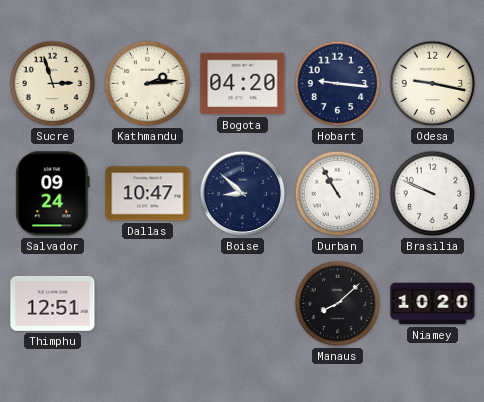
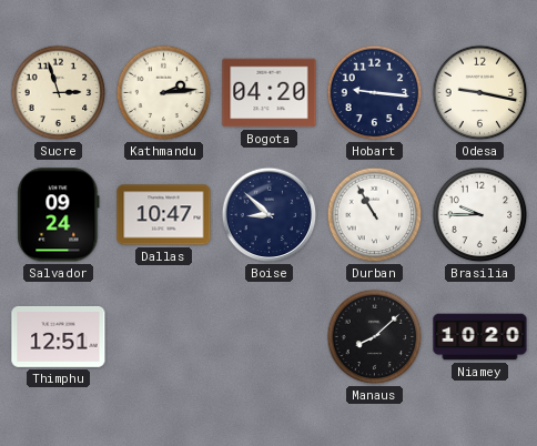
Brasilia: 9:49 -> 9:45 (480, 215)
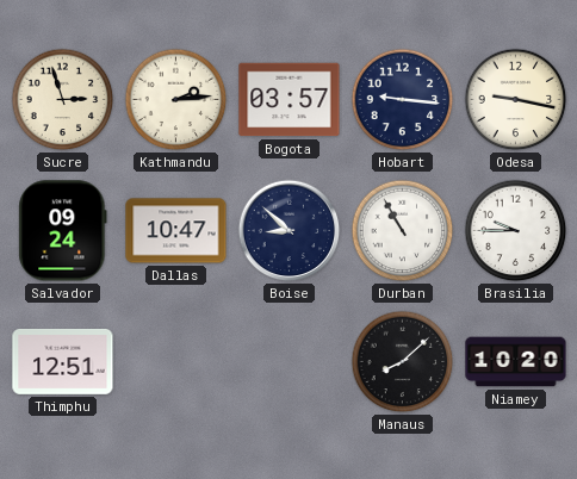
Bogota: 04:20 -> 03:57 (290, 100)
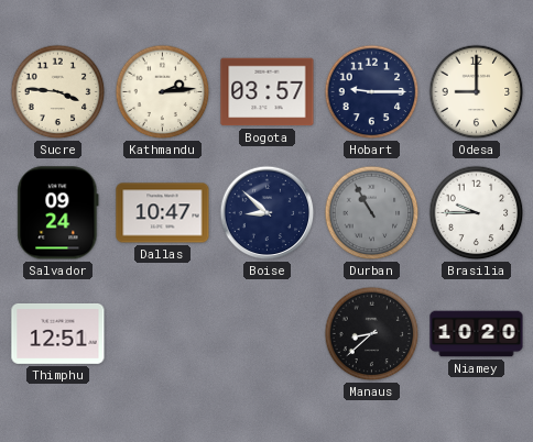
Sucre: 2:57 -> 3:46 (58, 92)
Hobart: 9:16 -> 9:15 (372, 92)
Odesa: 9:17 -> 9:00 (477, 92)
Durban dial: white -> grey (372, 213)
Manaus: 8:08 -> 8:38 (372, 334)
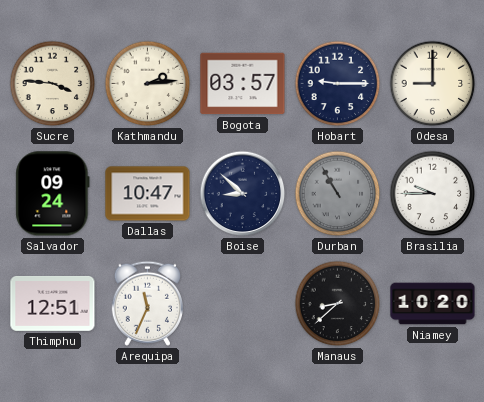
Arequipa: none -> 11:34 (147, 303)
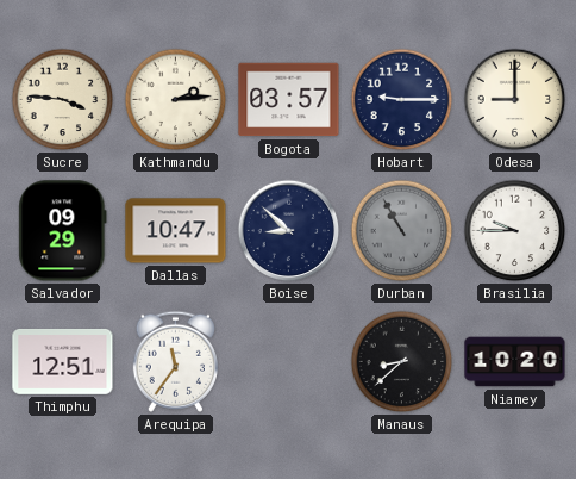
Salvador: 09:24 -> 09:29 (63, 231)
Arequipa: 11:34 -> 11:36 (175, 361)
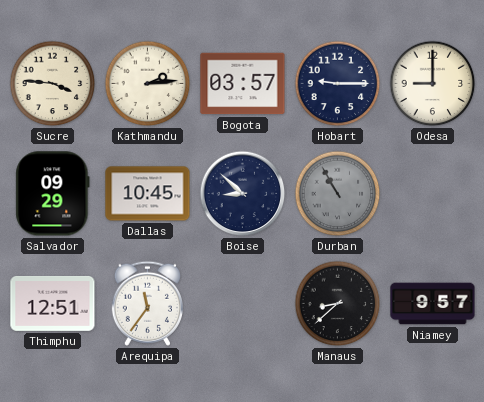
Dallas: 10:47 -> 10:45 (148, 194)
Brasilia: 9:45 -> none (515, 231)
Niamey: 10:20 -> 9:57 (433, 304)
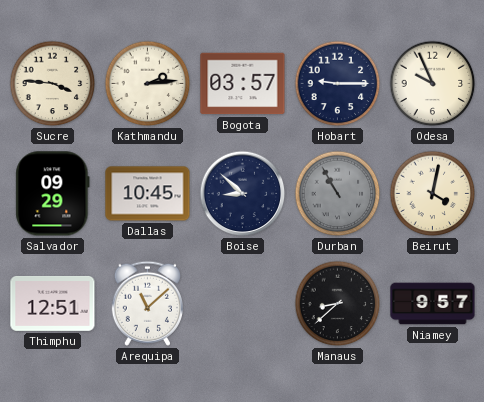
Odesa: 9:00 -> 9:56 (433, 84)
Beirut: none -> 4:02 (433, 194)
Arequipa: 11:36 -> 11:08 (147, 303)
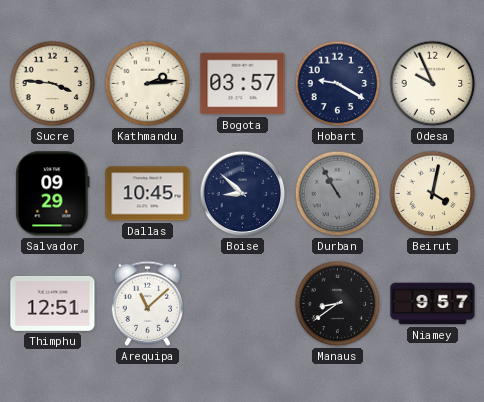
Hobart: 9:15 -> 9:20 (338, 84)
Manaus: 8:38 -> 8:39 (338, 304)
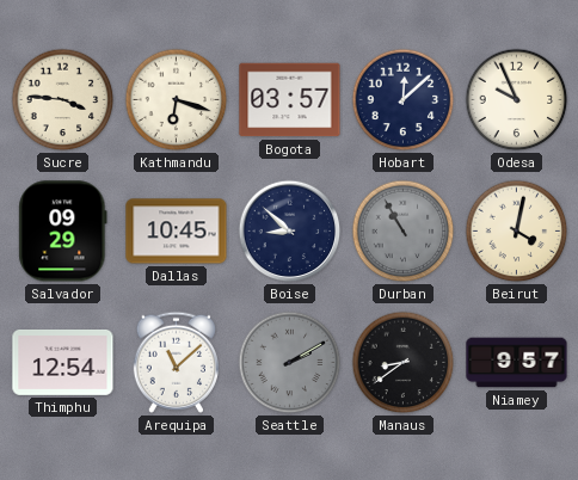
Kathmandu: 2:14 -> 6:18 (177, 100)
Hobart: 9:20 -> 12:08 (404, 100)
Thimphu: 12:51 -> 12:54 (63, 362)
Seattle: none -> 2:10 (290, 363)
